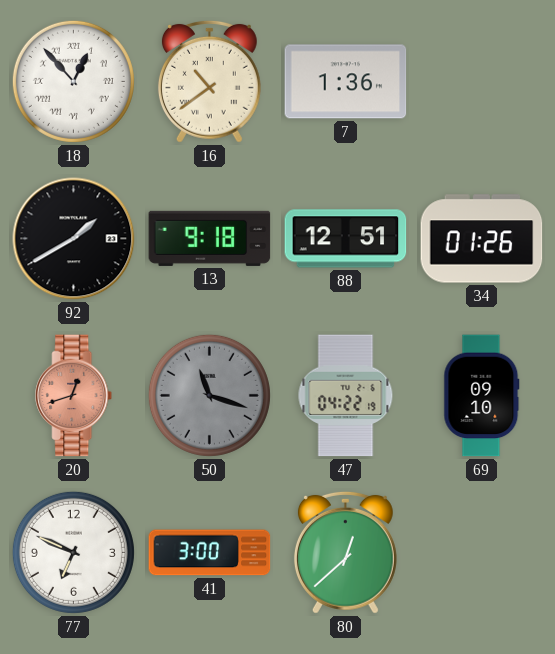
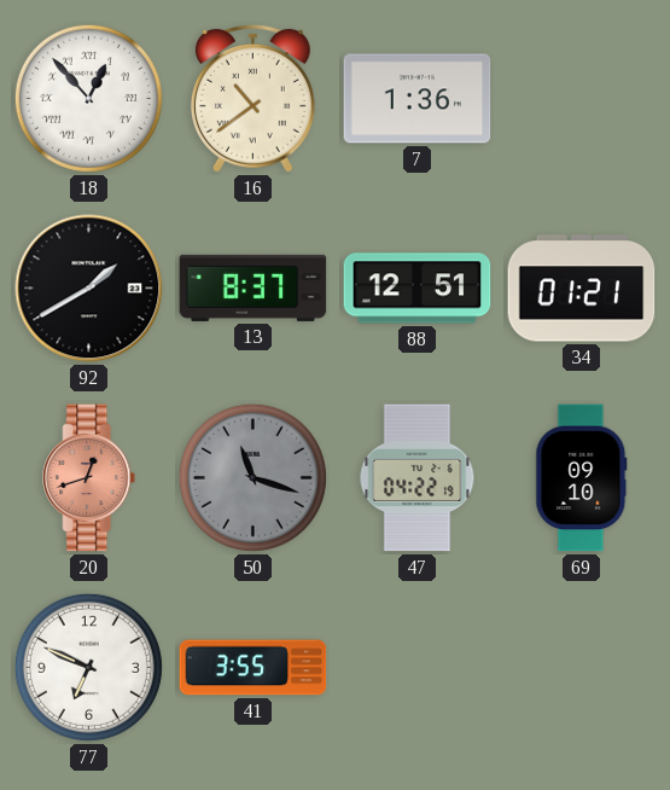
13: 9:18 -> 8:37 (254, 287)
34: 01:26 -> 01:21 (582, 289)
41: 3:00 -> 3:55 (254, 668)
80: 12:38 -> none (345, 552)
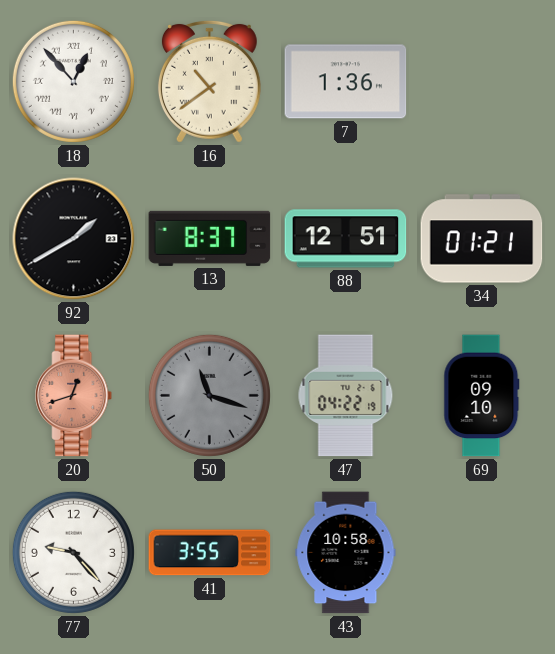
77: 6:49 -> 9:23 (73, 552)
43: none -> 10:58 (346, 553)
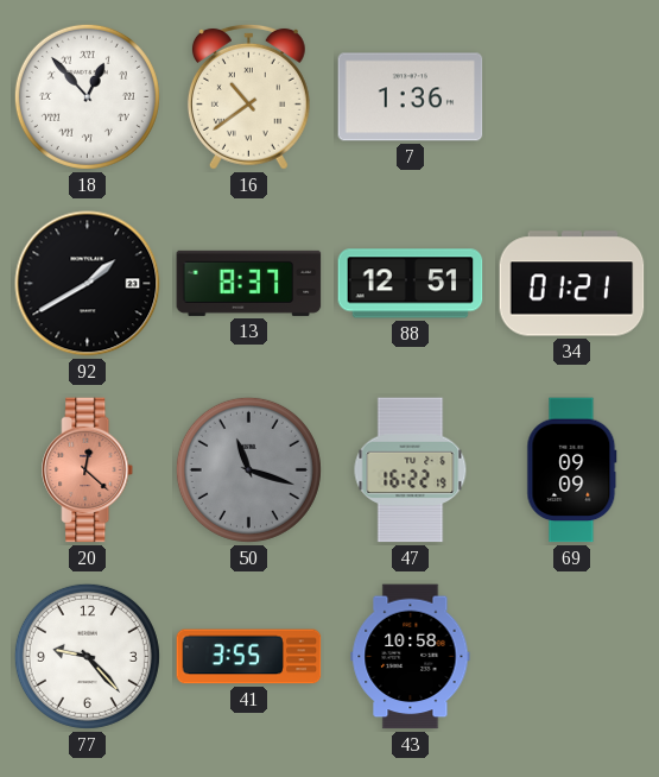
20: 12:42 -> 12:22 (88, 470)
47: 04:22 -> 16:22 (411, 470)
69: 09:10 -> 09:09 (572, 470)
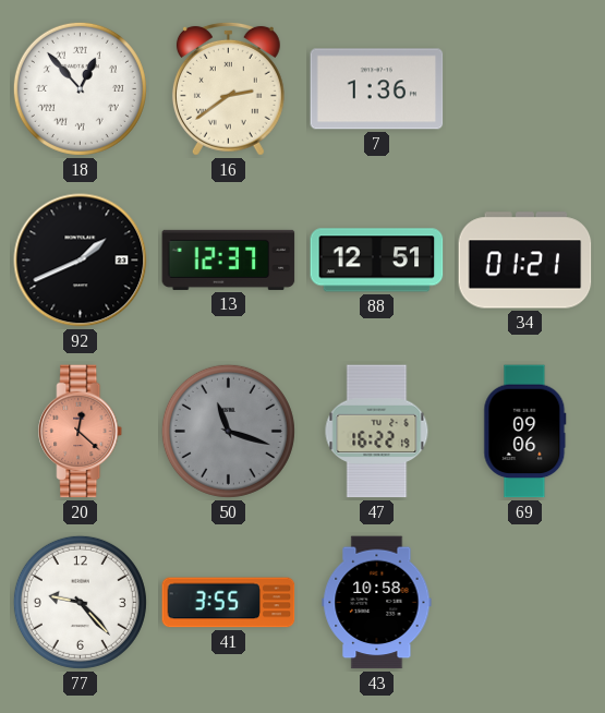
16: 10:39 -> 2:39 (228, 88)
92: 1:40 -> 1:41 (81, 261)
13: 8:37 -> 12:37 (229, 259)
69: 09:09 -> 09:06 (525, 432)
